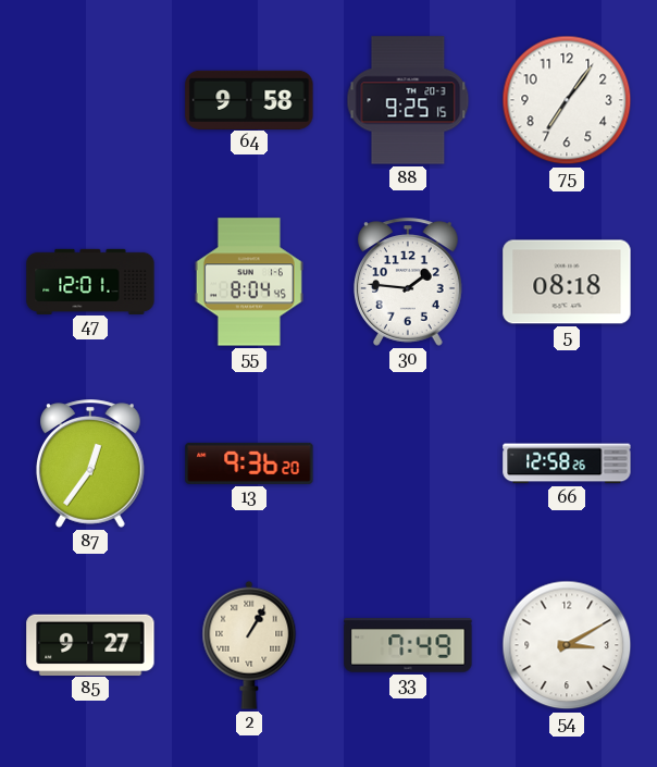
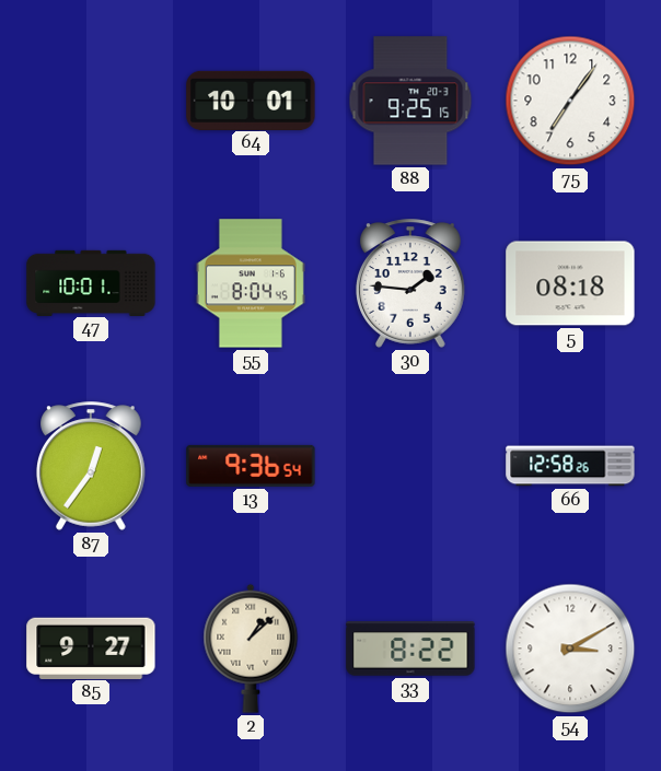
64: 9:58 -> 10:01 (251, 100)
47: 12:01 -> 10:01 (91, 282)
13: 9:36:20 -> 9:36:54 (251, 466)
2: 1:05 -> 1:08 (251, 649)
33: 7:49 -> 8:22 (410, 649)
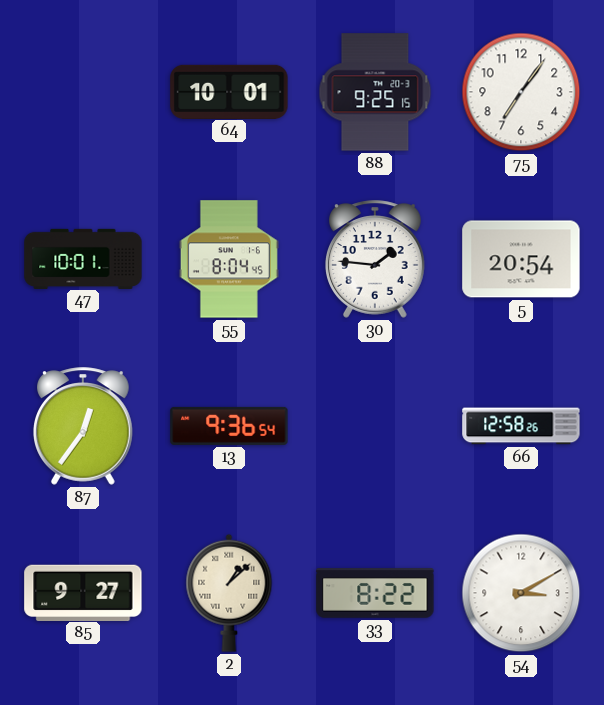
5: 08:18 -> 20:54 (521, 259)
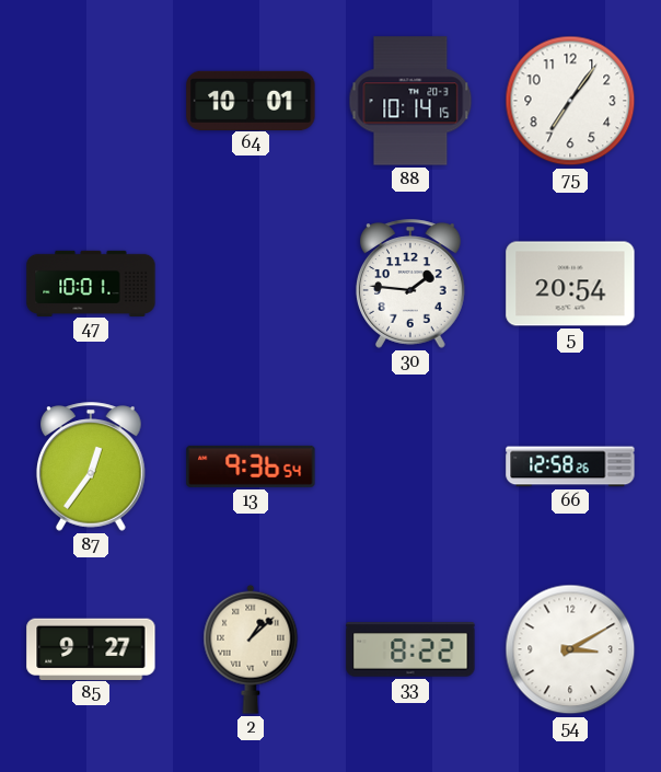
88: 9:25 -> 10:14 (410, 101)
55: 8:04 -> none (229, 259)
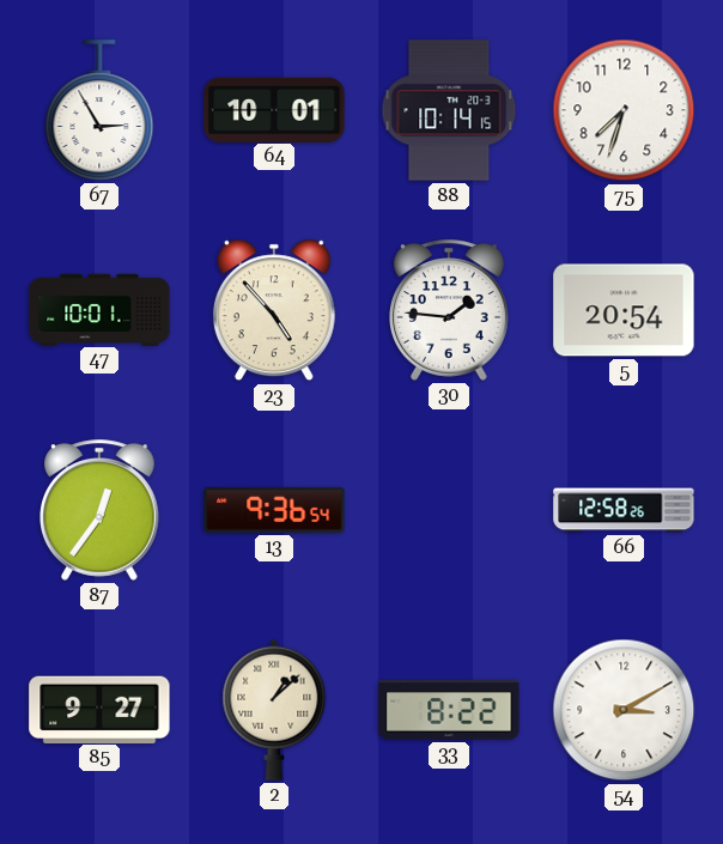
67: none -> 2:55 (99, 110)
75: 7:06 -> 7:33 (624, 110)
23: none -> 4:53 (274, 310)
